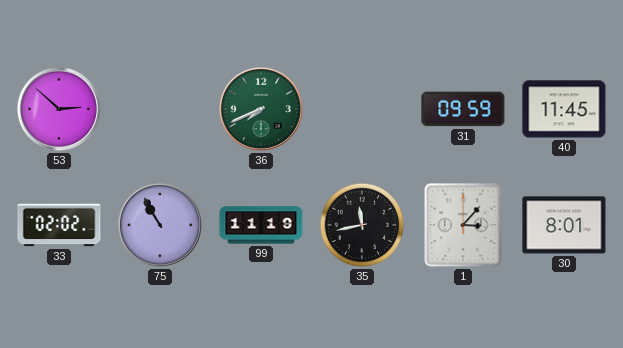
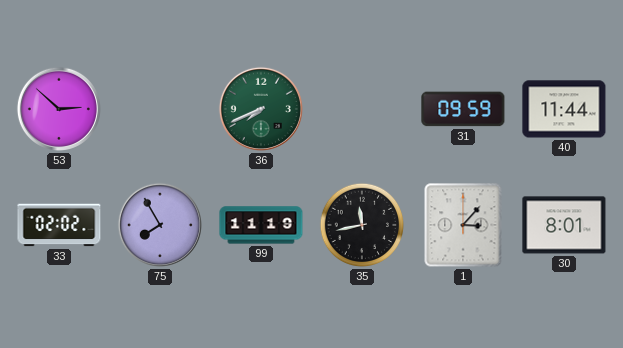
40: 11:45 -> 11:44 (564, 109)
75: 10:55 -> 7:55 (160, 225)
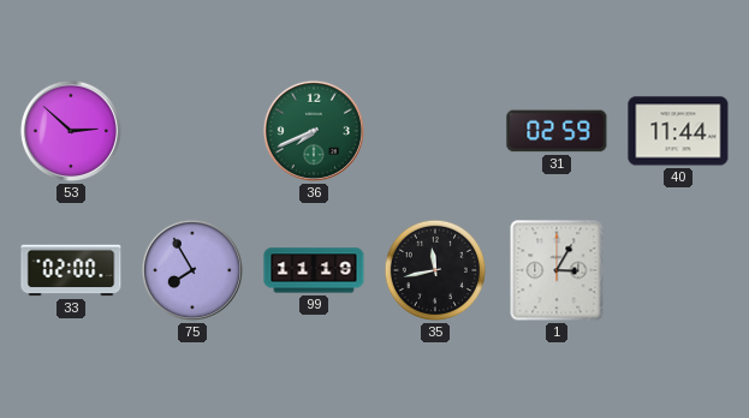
31: 09:59 -> 02:59 (557, 131)
33: 02:02 -> 02:00 (71, 270)
1: 3:07 -> 3:05 (557, 270)
30: 8:01 -> none (564, 225)
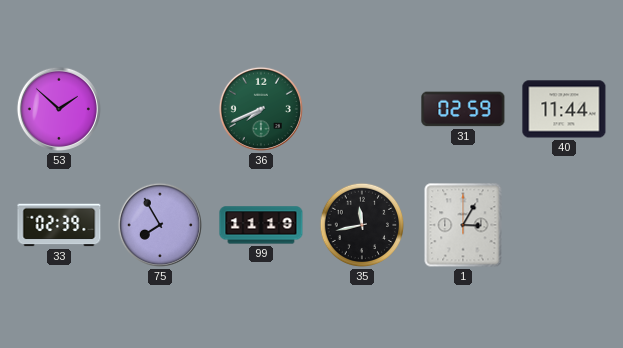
53: 2:52 -> 1:52 (59, 109)
33: 02:00 -> 02:39 (59, 225)
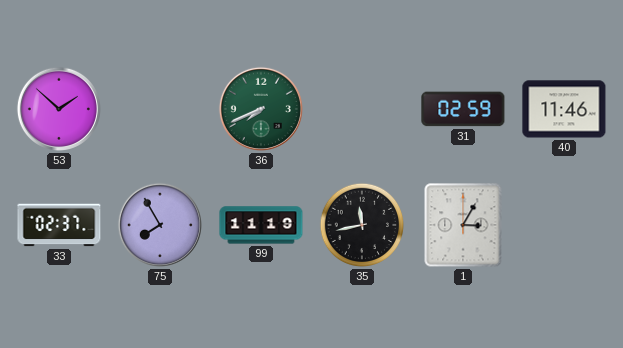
40: 11:44 -> 11:46 (564, 109)
33: 02:39 -> 02:37 (59, 225)
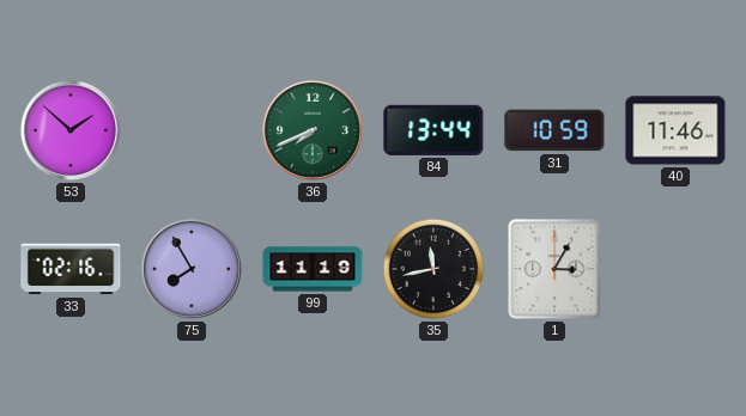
84: none -> 13:44 (433, 130)
31: 02:59 -> 10:59 (554, 130)
33: 02:37 -> 02:16 (71, 269)
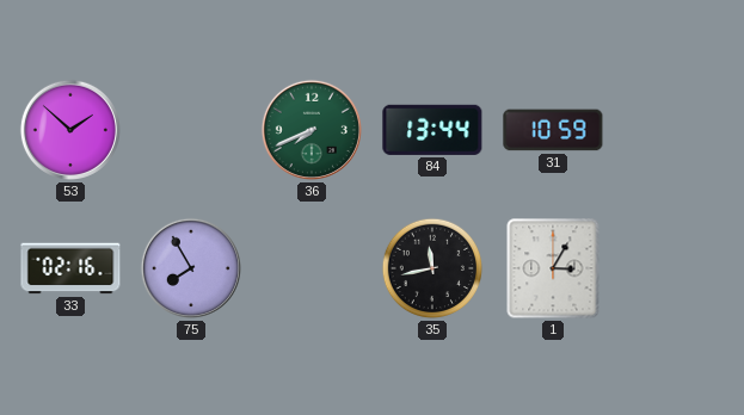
40: 11:46 -> none (675, 130)
99: 11:19 -> none (313, 269)
